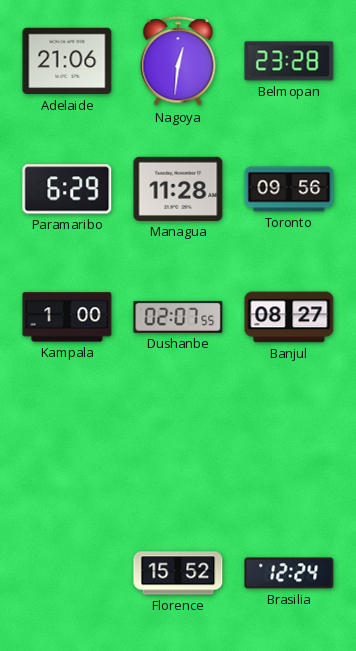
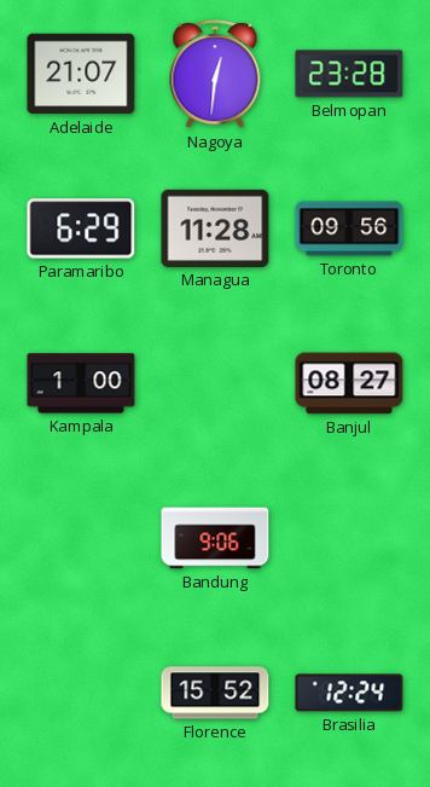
Adelaide: 21:06 -> 21:07 (81, 74)
Dushanbe: 02:07 -> none (178, 317)
Bandung: none -> 9:06 (215, 538)
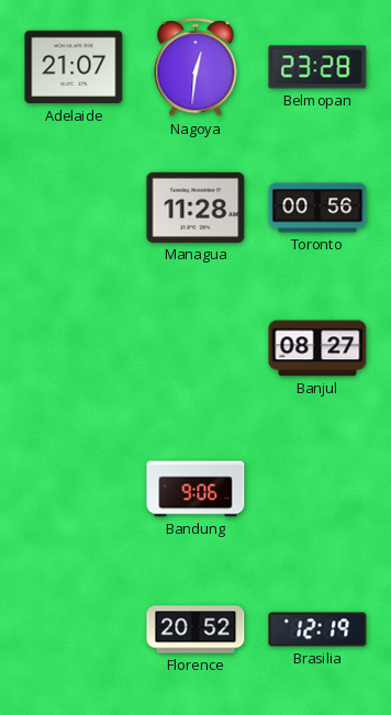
Paramaribo: 6:29 -> none (81, 228)
Toronto: 09:56 -> 00:56 (317, 208)
Kampala: 1:00 -> none (81, 383)
Florence: 15:52 -> 20:52 (195, 629)
Brasilia: 12:24 -> 12:19 (317, 629)
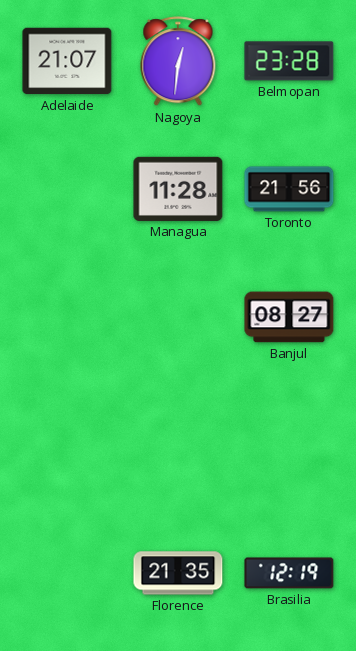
Toronto: 00:56 -> 21:56 (289, 189)
Bandung: 9:06 -> none (195, 489)
Florence: 20:52 -> 21:35 (178, 573)
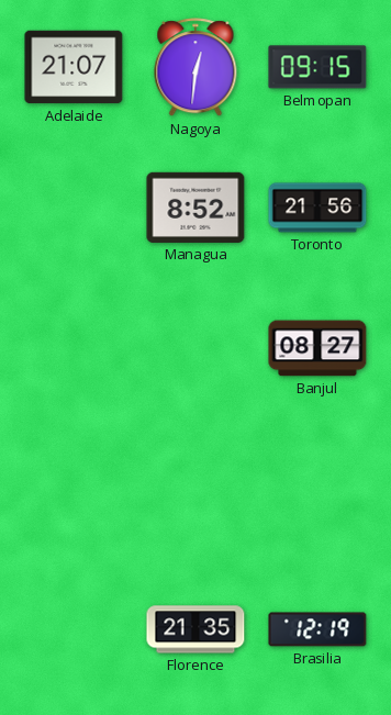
Belmopan: 23:28 -> 09:15 (317, 67)
Managua: 11:28 -> 8:52 (195, 208)
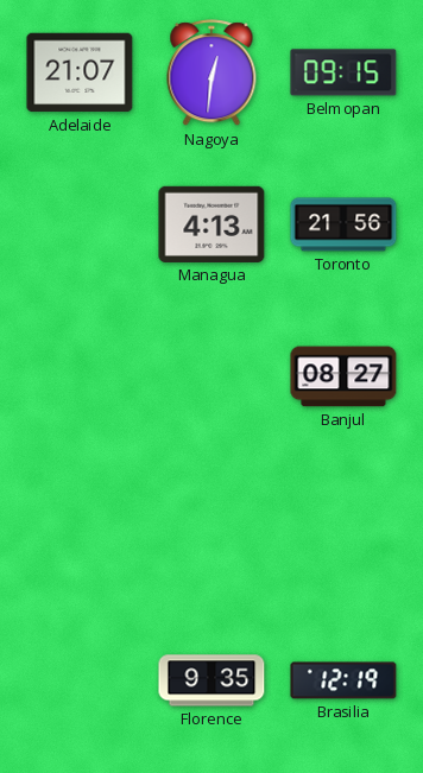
Managua: 8:52 -> 4:13 (211, 224)
Florence: 21:35 -> 9:35 (211, 680)
